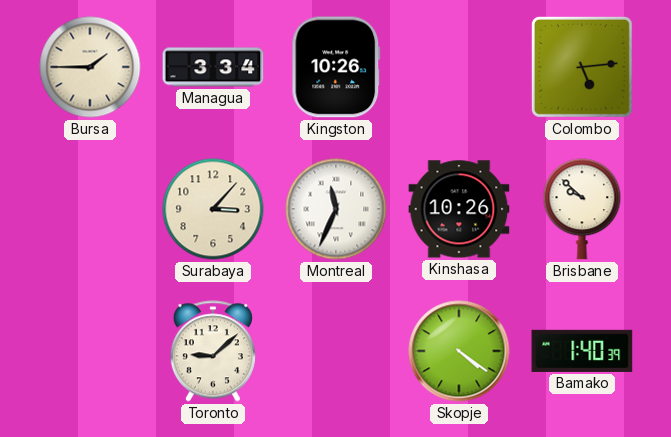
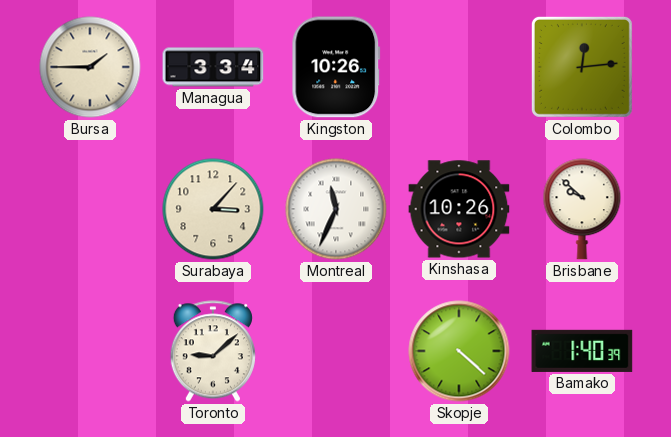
Colombo: 5:14 -> 12:14 (582, 67)
Skopje: 4:21 -> 4:22 (459, 351)
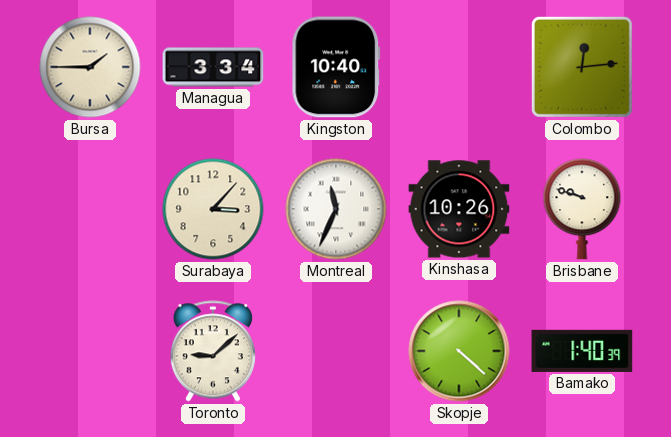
Kingston: 10:26 -> 10:40 (336, 67)
Brisbane: 9:52 -> 9:48 (582, 209)
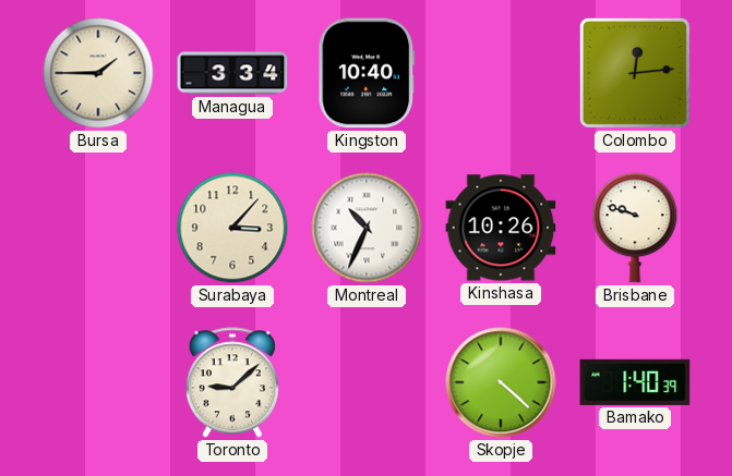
Montreal: 11:34 -> 10:34 (367, 228)
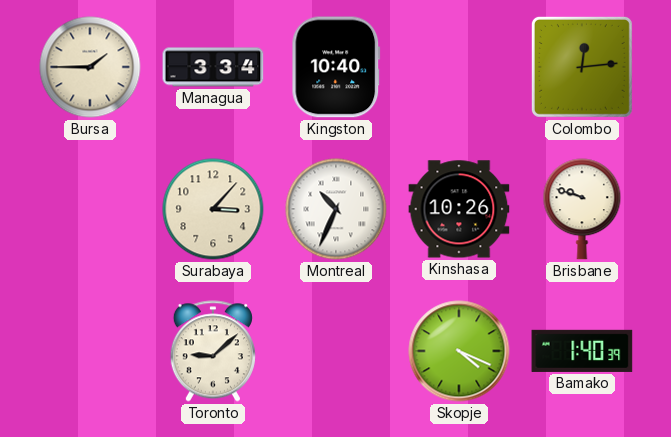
Skopje: 4:22 -> 4:19 (459, 351)
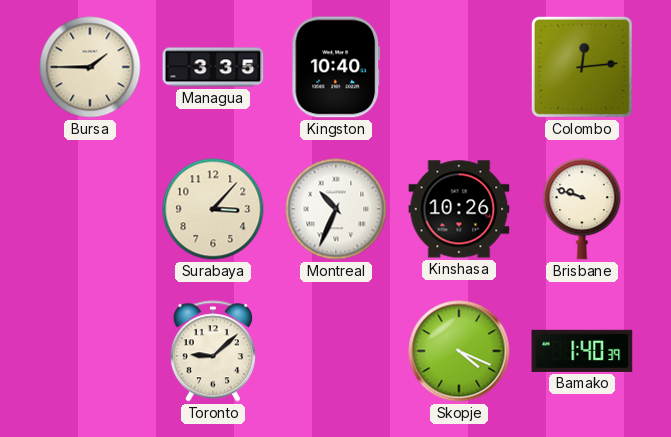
Managua: 3:34 -> 3:35 (213, 67)
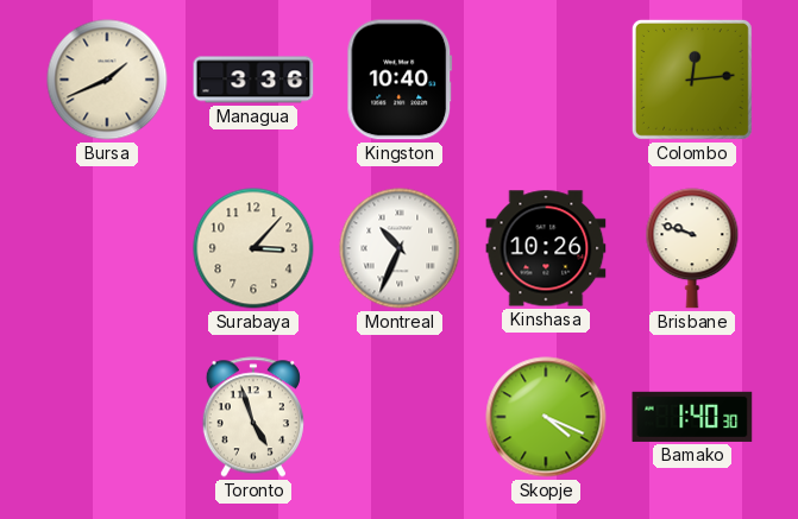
Bursa: 1:45 -> 1:41 (107, 80)
Managua: 3:35 -> 3:36 (253, 80)
Toronto: 9:08 -> 4:57 (253, 417)
Bamako: 1:40:39 -> 1:40:30 (692, 417)
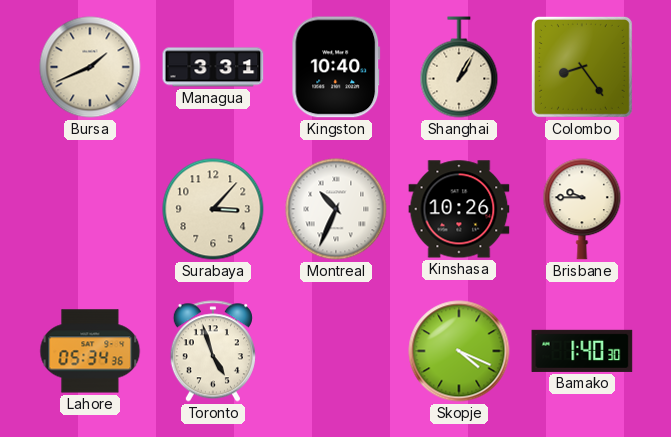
Managua: 3:36 -> 3:31 (213, 67)
Shanghai: none -> 1:05 (459, 67)
Colombo: 12:14 -> 8:24 (582, 67)
Brisbane: 9:48 -> 9:45 (582, 209)
Lahore: none -> 05:34 (90, 351)
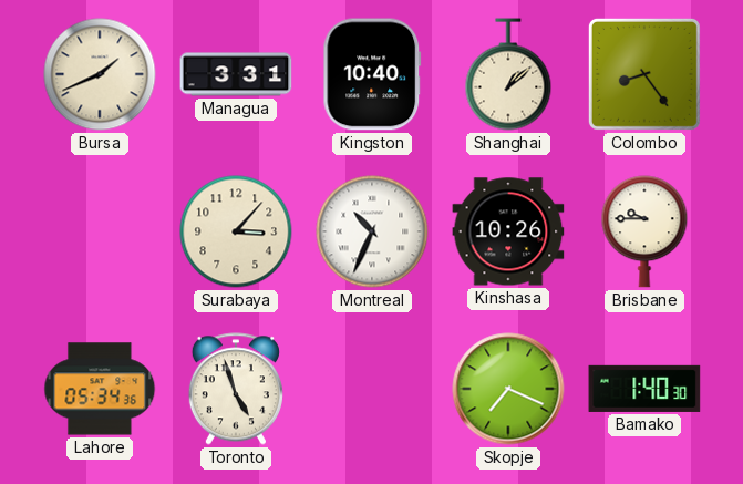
Shanghai: 1:05 -> 1:08 (508, 74)
Skopje: 4:19 -> 7:19 (508, 389)
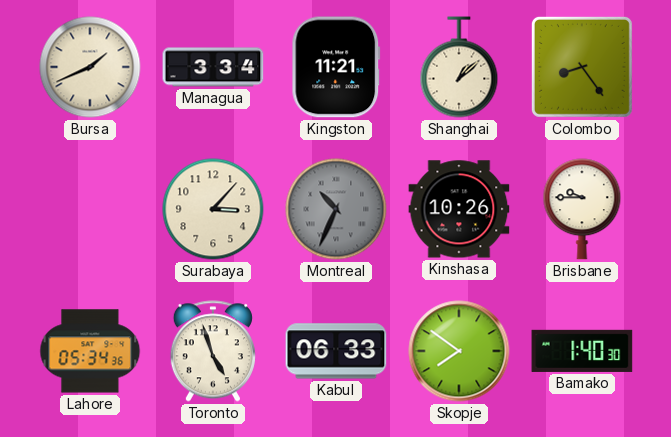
Managua: 3:31 -> 3:34 (213, 67)
Kingston: 10:40 -> 11:21 (336, 67)
Montreal dial: white -> grey (336, 209)
Kabul: none -> 06:33 (336, 351)
Skopje: 7:19 -> 7:51 (459, 351)
